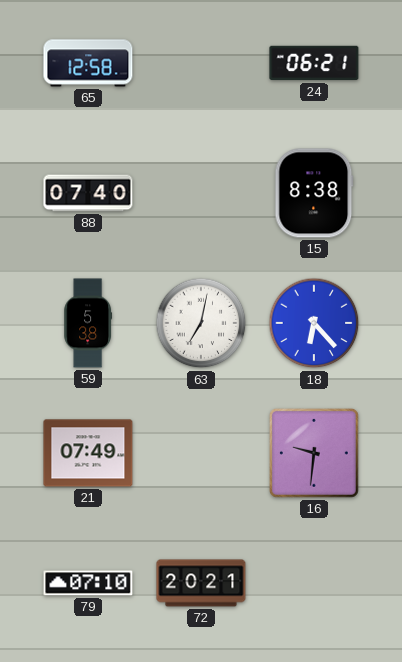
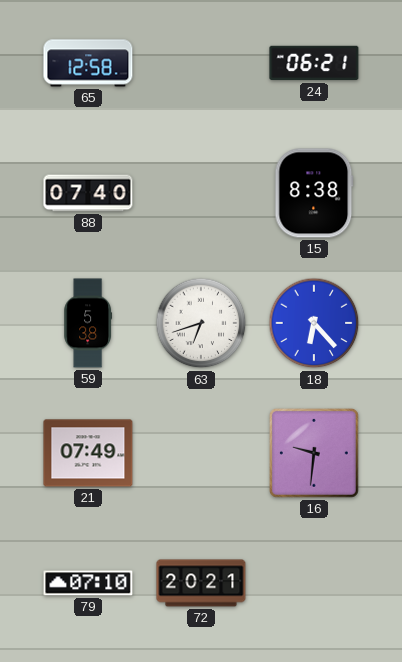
63: 7:02 -> 6:42 (201, 323)
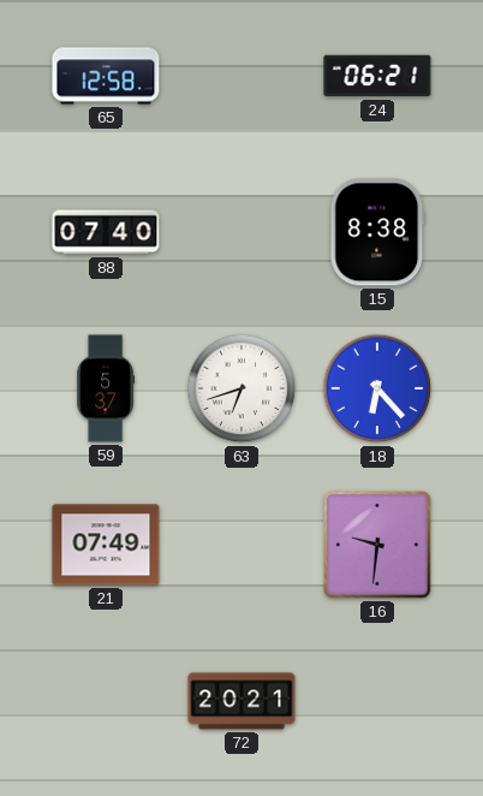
59: 5:38 -> 5:37 (106, 388)
79: 07:10 -> none (88, 583)
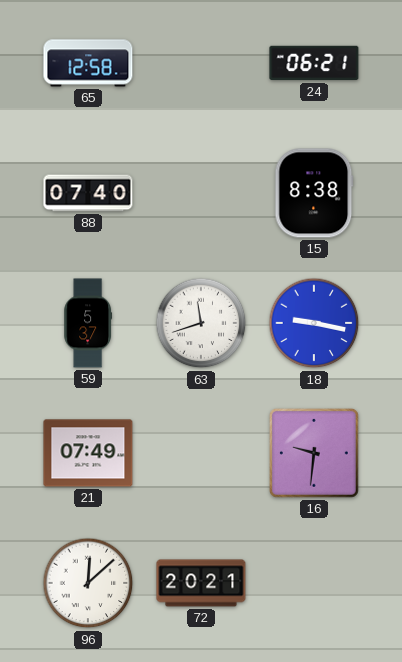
63: 6:42 -> 11:42 (201, 323)
18: 6:23 -> 9:17 (314, 323)
96: none -> 12:08 (88, 583)
